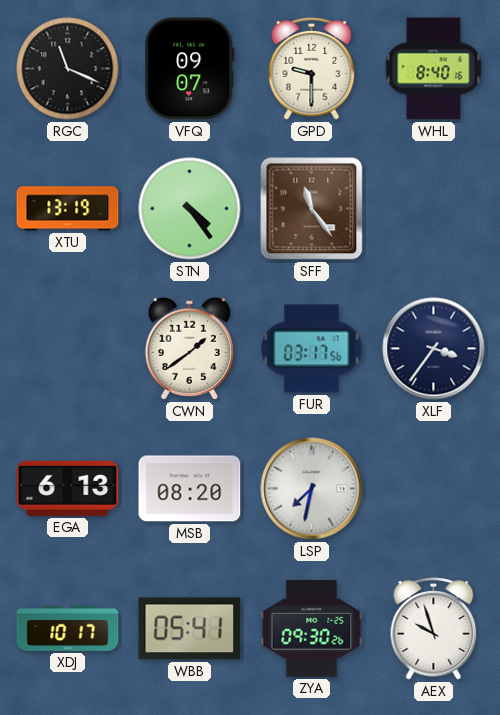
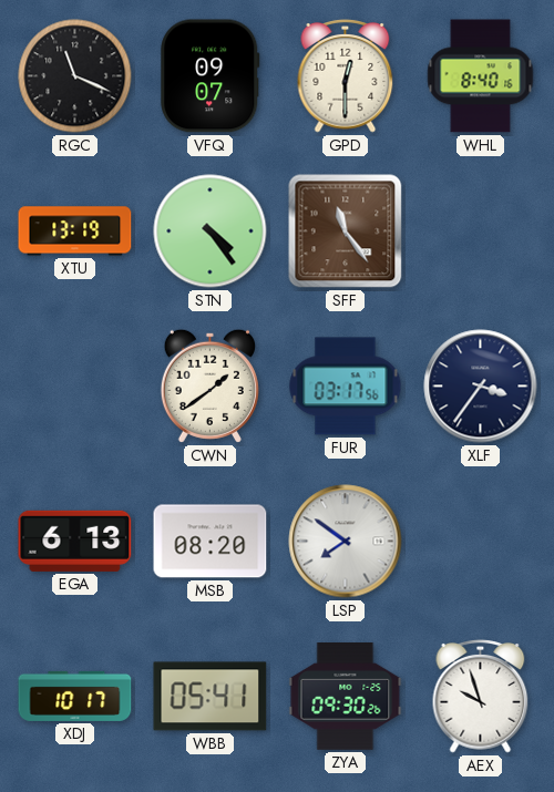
GPD: 9:30 -> 12:30 (346, 76)
LSP: 7:32 -> 7:51 (346, 542)
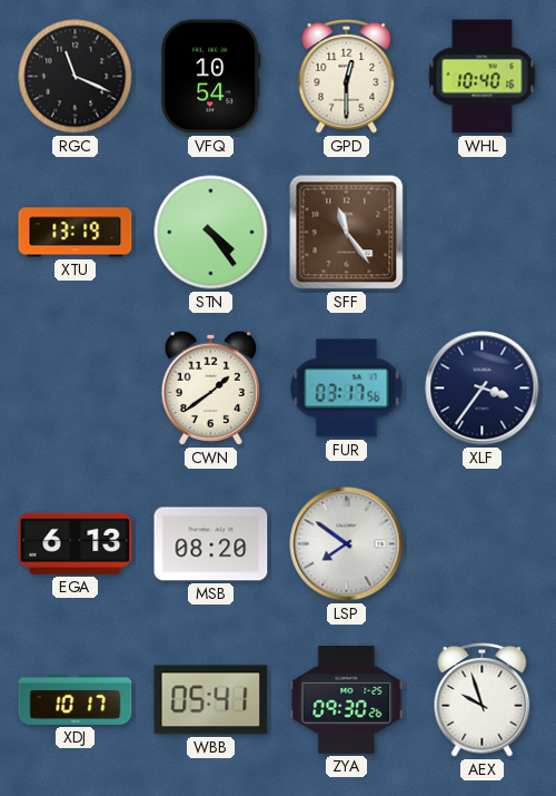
VFQ: 09:07 -> 10:54 (211, 77)
WHL: 8:40 -> 10:40 (483, 77)
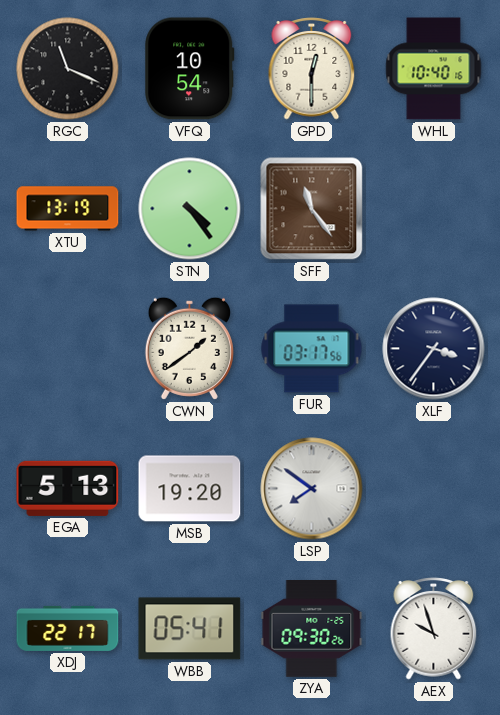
EGA: 6:13 -> 5:13 (68, 488)
MSB: 08:20 -> 19:20 (190, 489)
XDJ: 10:17 -> 22:17 (68, 628)
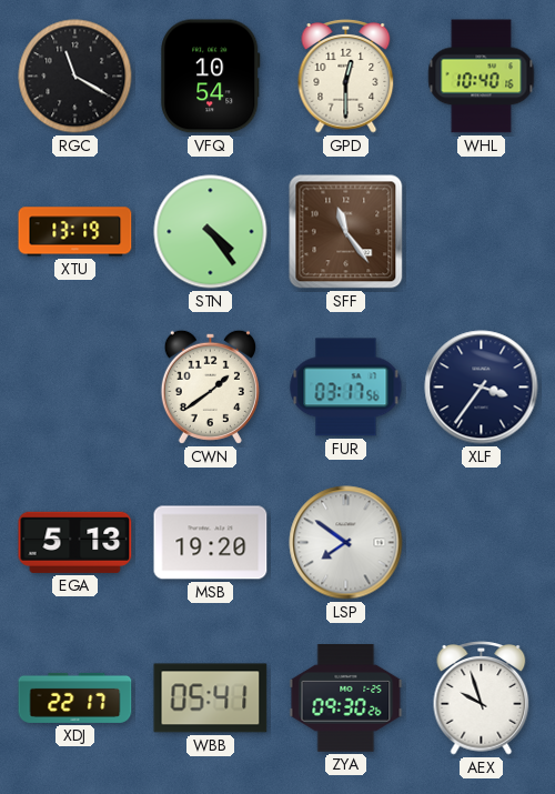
RGC: 11:19 -> 11:20 (75, 77)
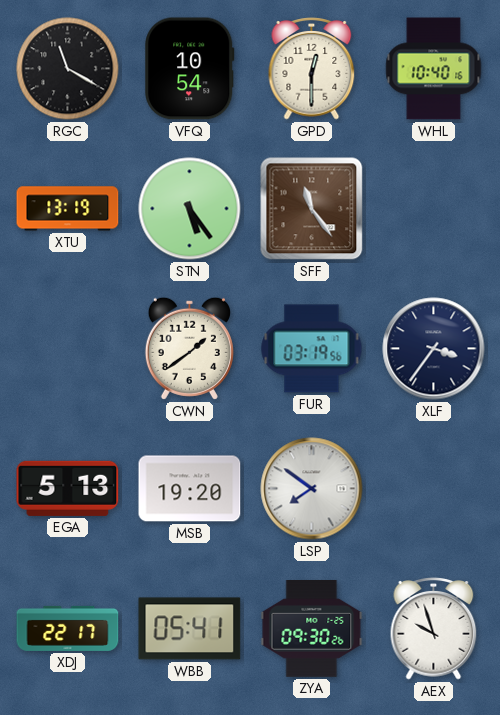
STN: 4:24 -> 5:24 (190, 209)
FUR: 03:17 -> 03:19 (312, 349)
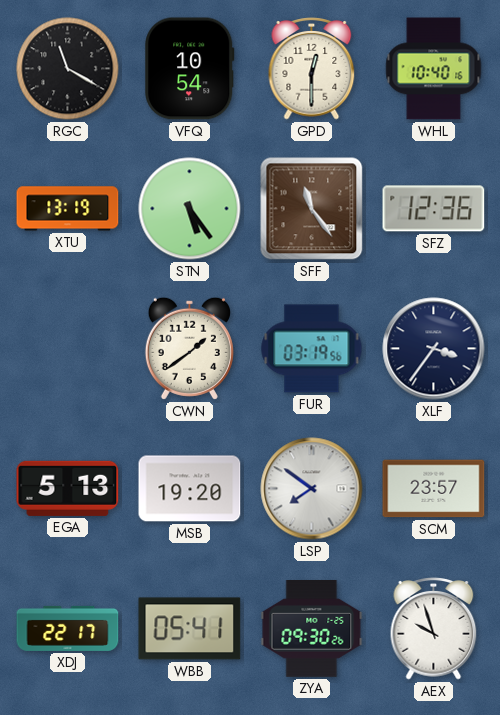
SFZ: none -> 12:36 (434, 209)
SCM: none -> 23:57 (434, 489)
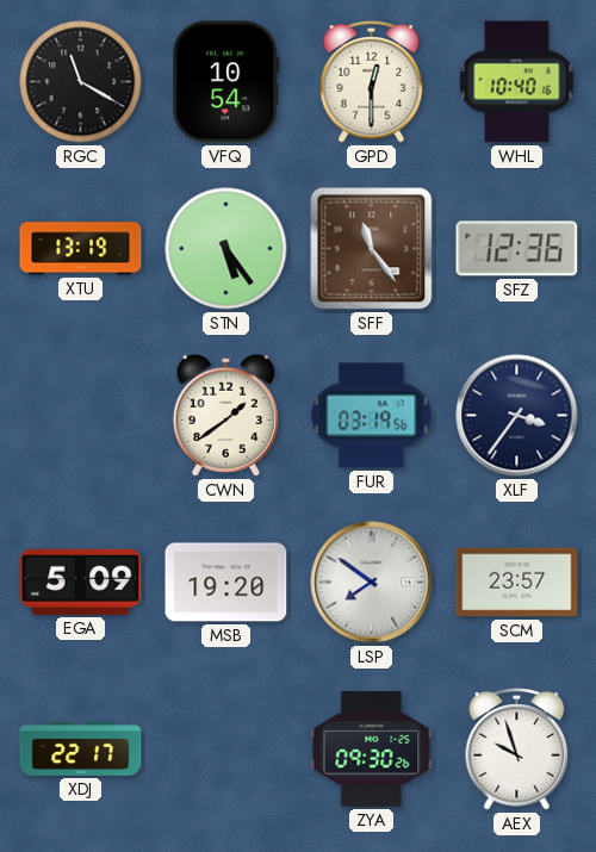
EGA: 5:13 -> 5:09 (81, 582)
WBB: 05:41 -> none (190, 629)
